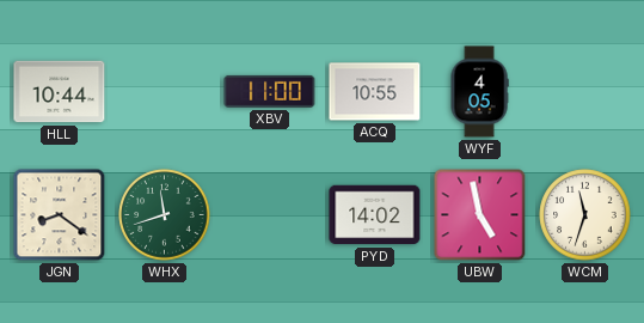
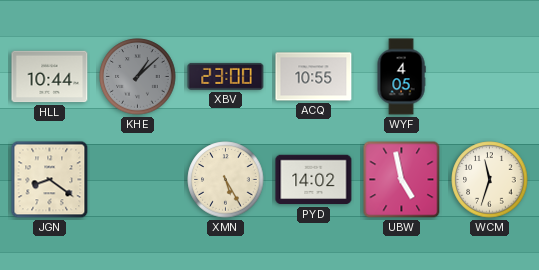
KHE: none -> 1:08 (138, 77)
XBV: 11:00 -> 23:00 (226, 76)
WHX: 11:42 -> none (165, 215)
XMN: none -> 5:25 (226, 180)
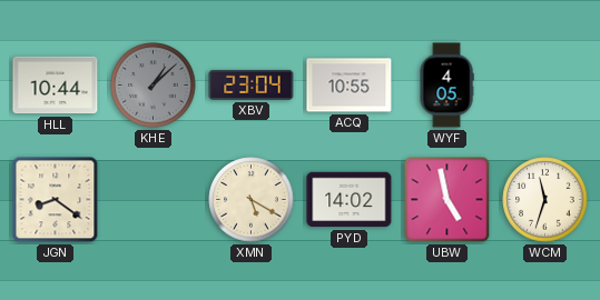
XBV: 23:00 -> 23:04 (252, 84)
XMN: 5:25 -> 5:20 (252, 200)
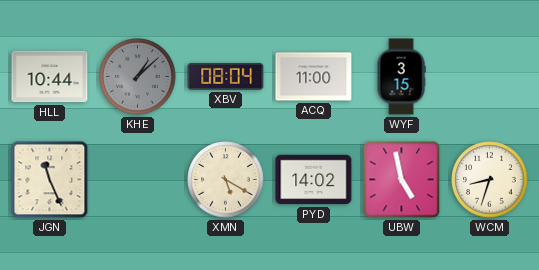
XBV: 23:04 -> 08:04 (226, 76)
ACQ: 10:55 -> 11:00 (314, 77)
WYF: 4:05 -> 3:15 (401, 77)
JGN: 8:21 -> 11:26 (50, 180)
WCM: 11:33 -> 8:33 (490, 180)
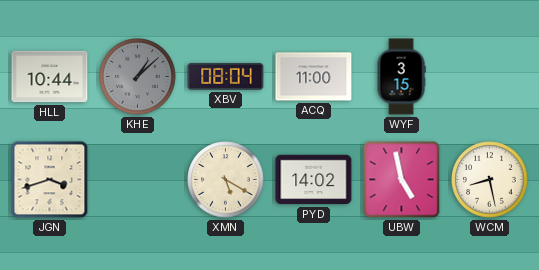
JGN: 11:26 -> 3:42 (50, 180)
WCM: 8:33 -> 8:28 (490, 180)
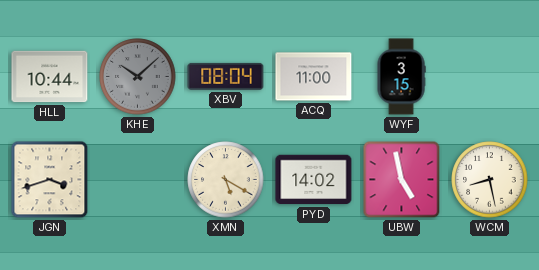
KHE: 1:08 -> 10:08 (138, 77)
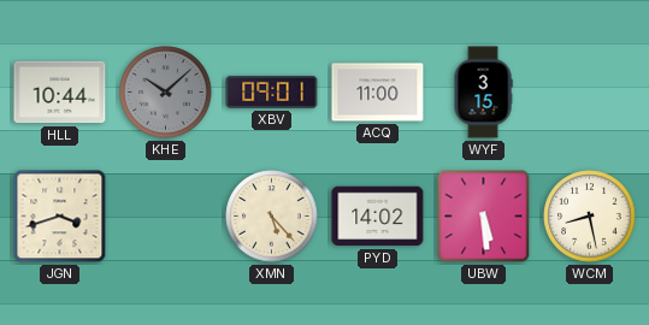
XBV: 08:04 -> 09:01 (272, 91)
XMN: 5:20 -> 5:23 (272, 217)
UBW: 4:58 -> 5:29 (484, 217)
